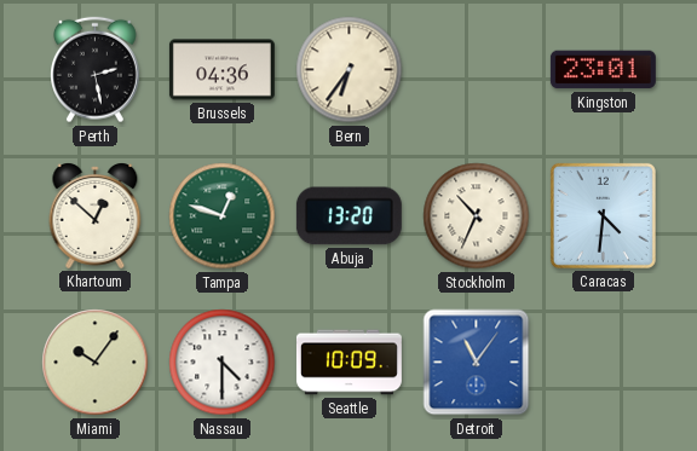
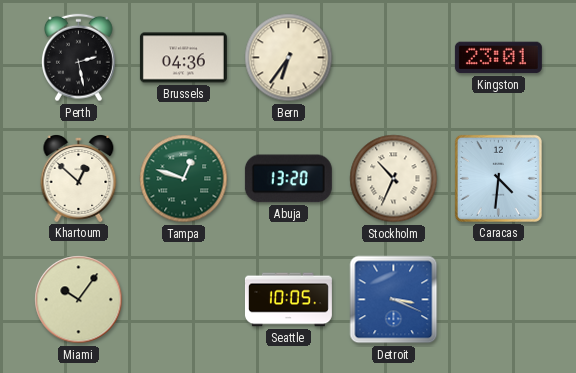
Nassau: 4:30 -> none (223, 363)
Seattle: 10:09 -> 10:05 (288, 300)
Detroit: 11:06 -> 3:19 (394, 300)
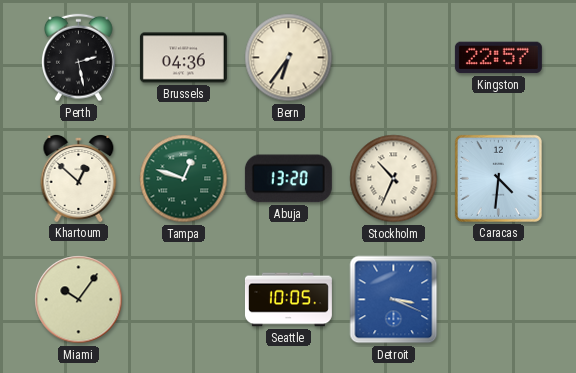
Kingston: 23:01 -> 22:57 (498, 58)
